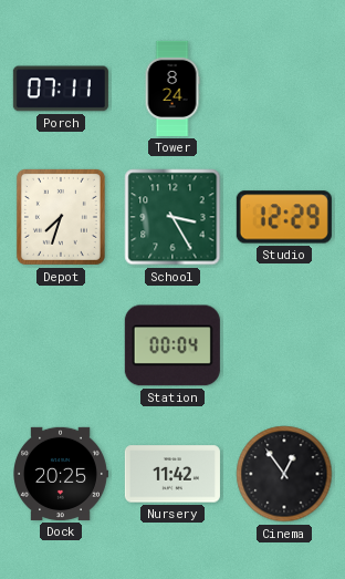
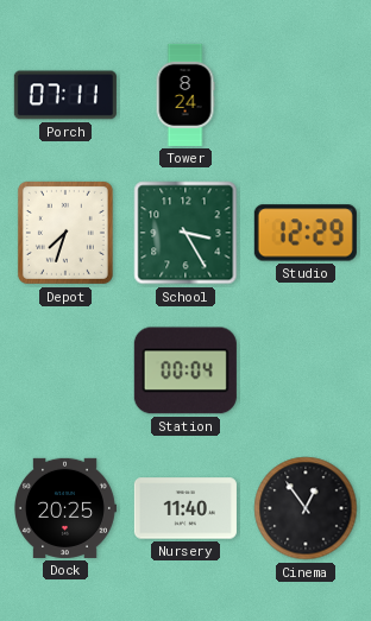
Nursery: 11:42 -> 11:40 (185, 508)
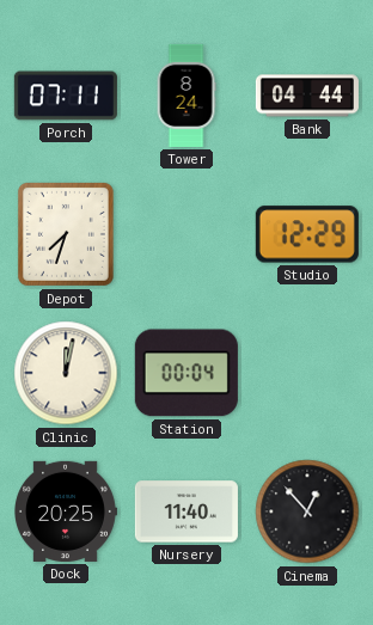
Bank: none -> 04:44 (307, 96)
School: 3:25 -> none (185, 233)
Clinic: none -> 12:02 (66, 373)
Cinema: 12:54 -> 12:53 (307, 511)
